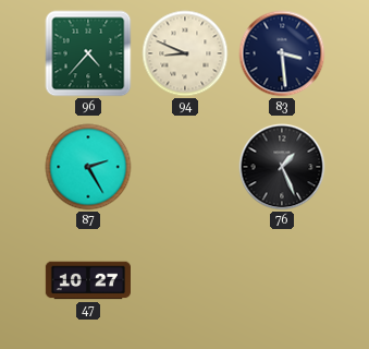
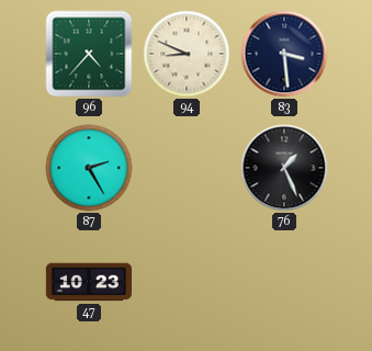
47: 10:27 -> 10:23 (88, 282)
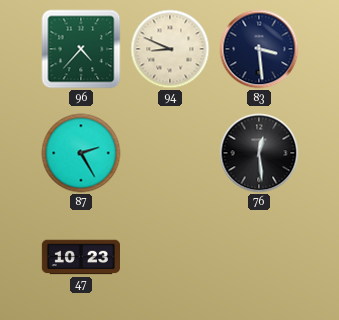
76: 1:26 -> 12:29 (259, 153)
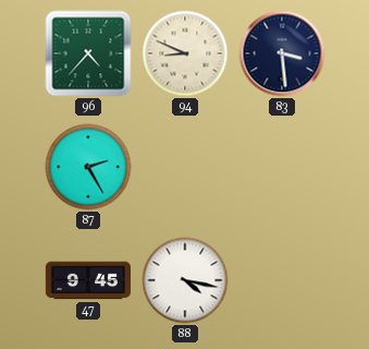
76: 12:29 -> none (259, 153)
47: 10:23 -> 9:45 (87, 280)
88: none -> 4:17 (185, 280)
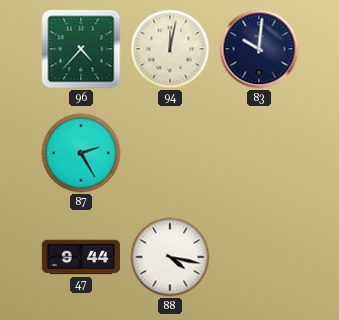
94: 8:49 -> 12:02 (170, 49)
83: 3:29 -> 10:01 (259, 49)
47: 9:45 -> 9:44 (80, 257)
